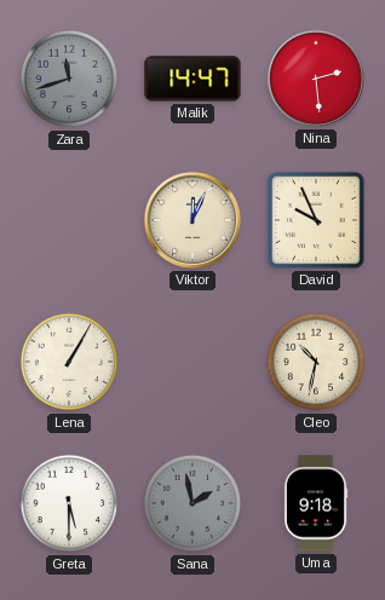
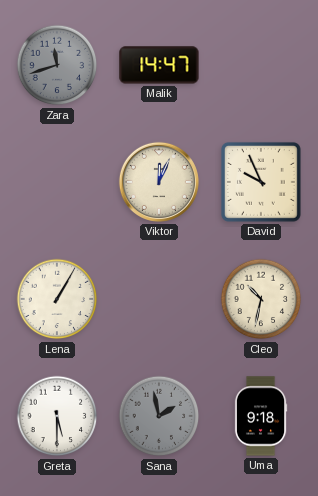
Nina: 2:29 -> none (316, 79)
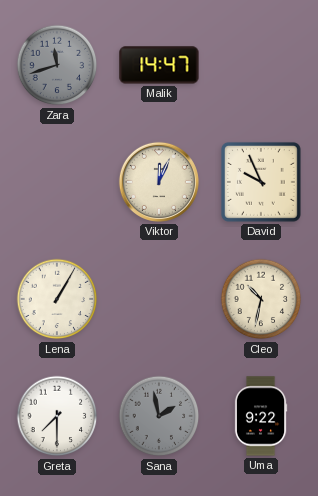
Greta: 5:30 -> 7:30 (57, 416)
Uma: 9:18 -> 9:22 (261, 416)
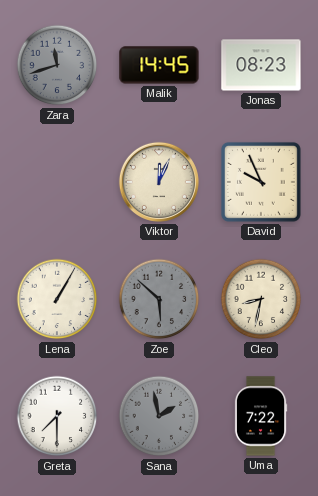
Malik: 14:47 -> 14:45 (159, 65)
Jonas: none -> 08:23 (261, 65)
Zoe: none -> 5:52 (159, 299)
Cleo: 10:32 -> 8:32 (261, 299)
Uma: 9:22 -> 7:22 (261, 416)
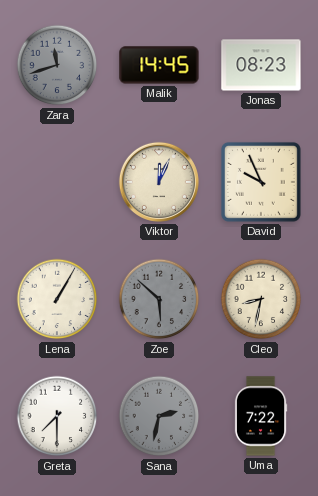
Sana: 1:58 -> 2:32 (159, 416)
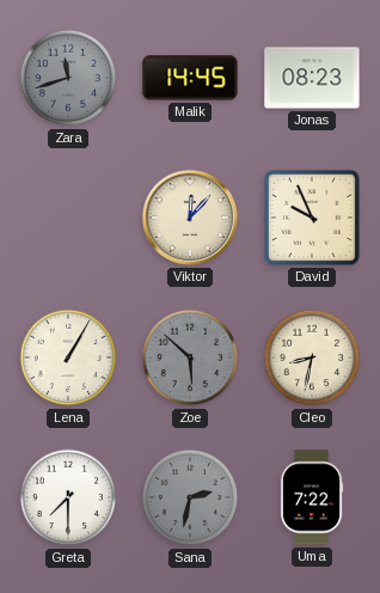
Viktor: 12:04 -> 12:07 (190, 218)
